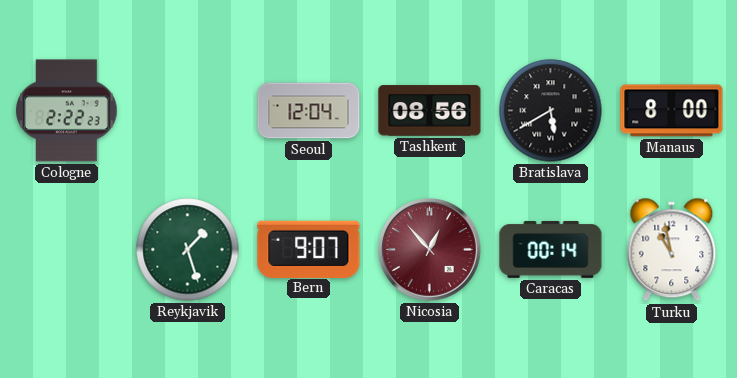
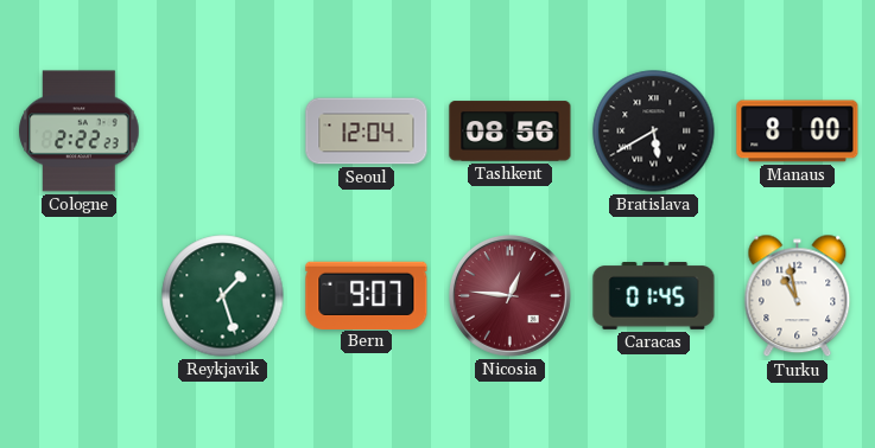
Nicosia: 12:53 -> 12:46 (511, 296)
Caracas: 00:14 -> 01:45 (654, 296)
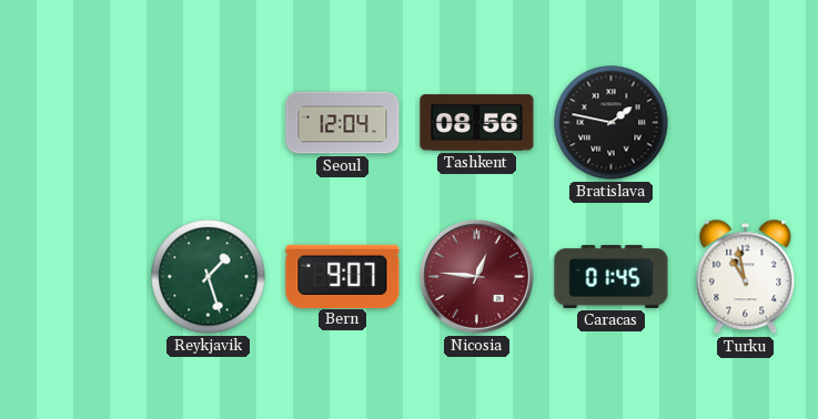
Cologne: 2:22 -> none (80, 132)
Bratislava: 5:40 -> 1:47 (612, 123)
Manaus: 8:00 -> none (798, 132)
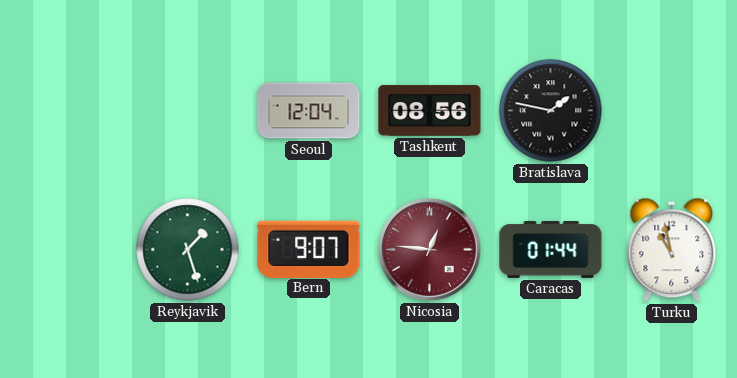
Caracas: 01:45 -> 01:44 (551, 250)
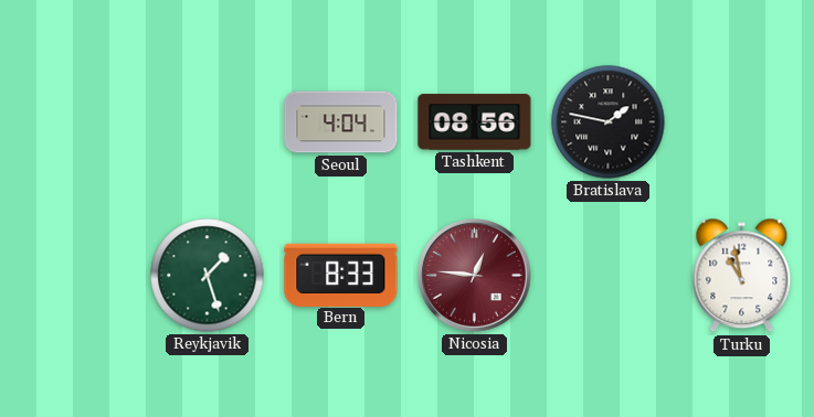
Seoul: 12:04 -> 4:04 (341, 122)
Bern: 9:07 -> 8:33 (341, 275)
Caracas: 01:44 -> none (551, 250)
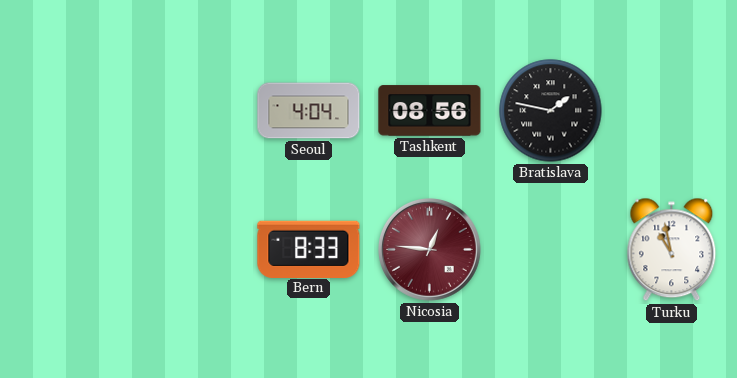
Reykjavik: 1:27 -> none (208, 276)
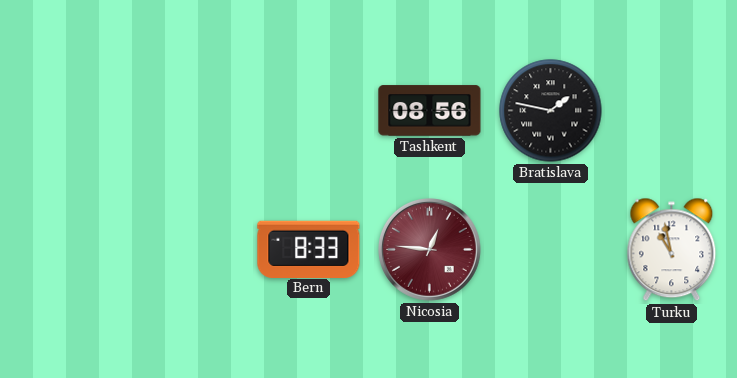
Seoul: 4:04 -> none (309, 111)
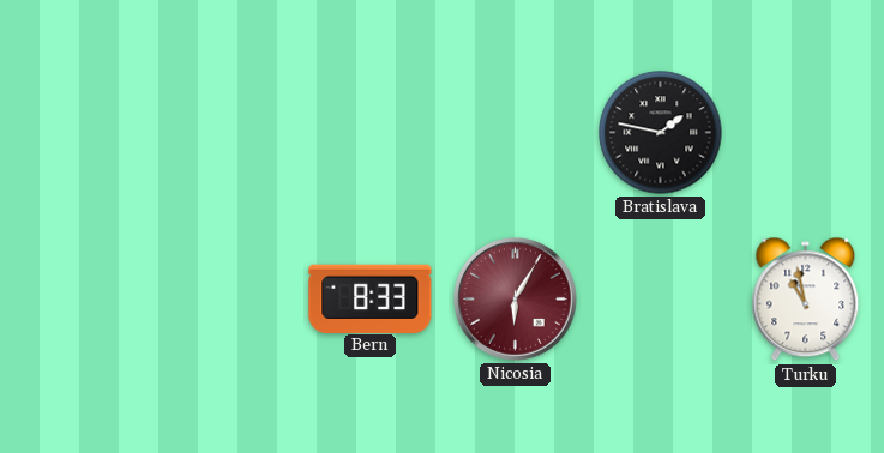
Tashkent: 08:56 -> none (430, 111)
Nicosia: 12:46 -> 6:05 (516, 300)
